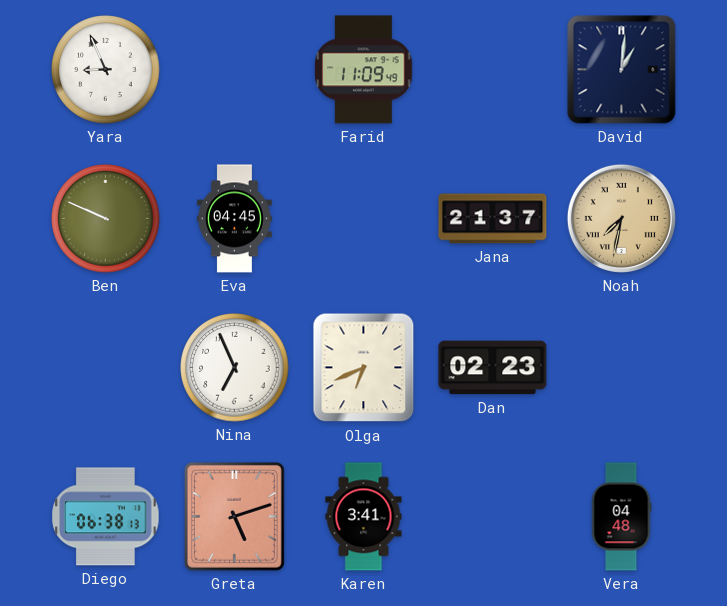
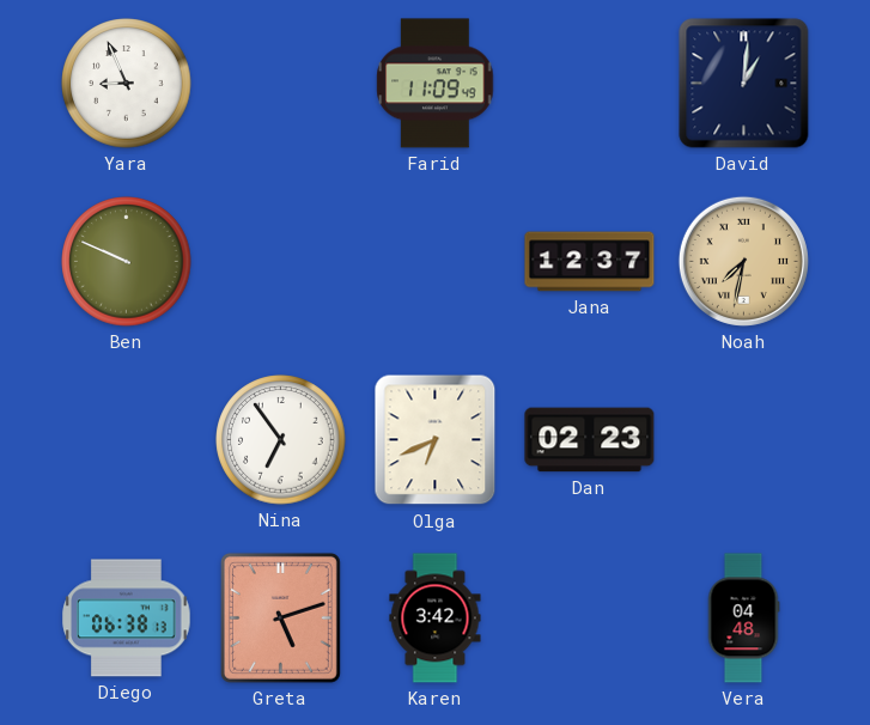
Eva: 04:45 -> none (235, 219)
Jana: 21:37 -> 12:37 (590, 262)
Nina: 6:56 -> 6:54 (281, 440)
Karen: 3:41 -> 3:42 (436, 619)
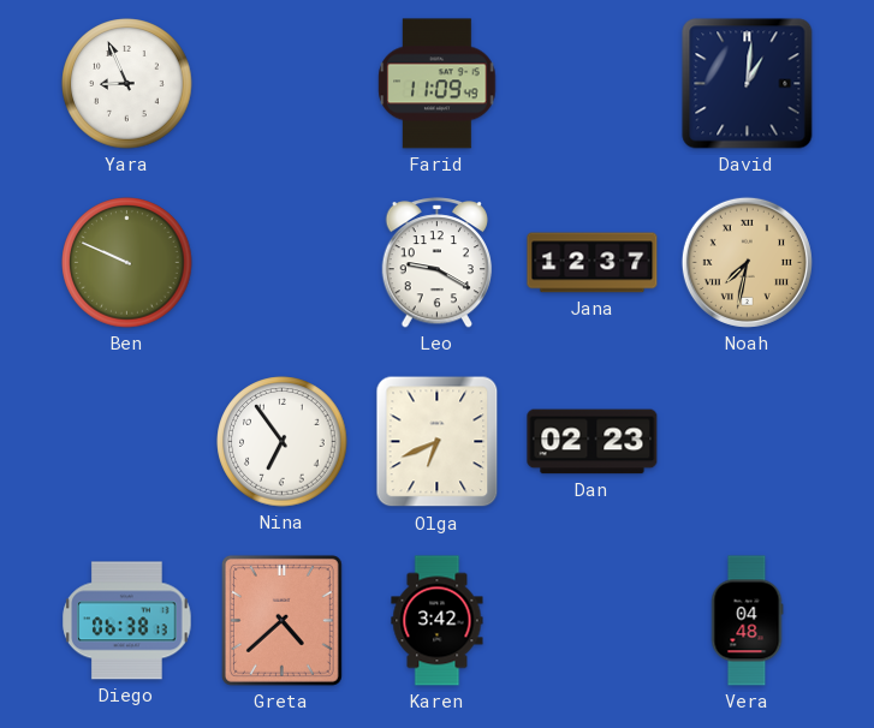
Leo: none -> 9:20 (438, 263)
Greta: 5:12 -> 4:38 (281, 620)
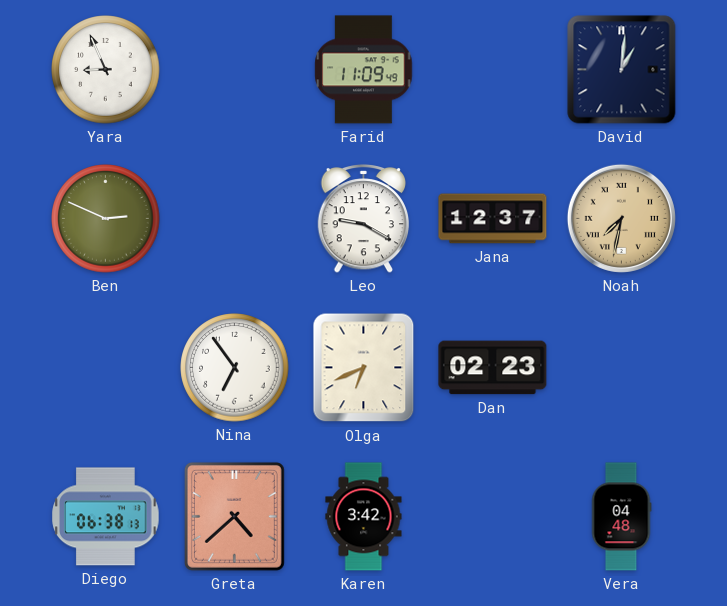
Ben: 9:49 -> 2:49 (106, 219)
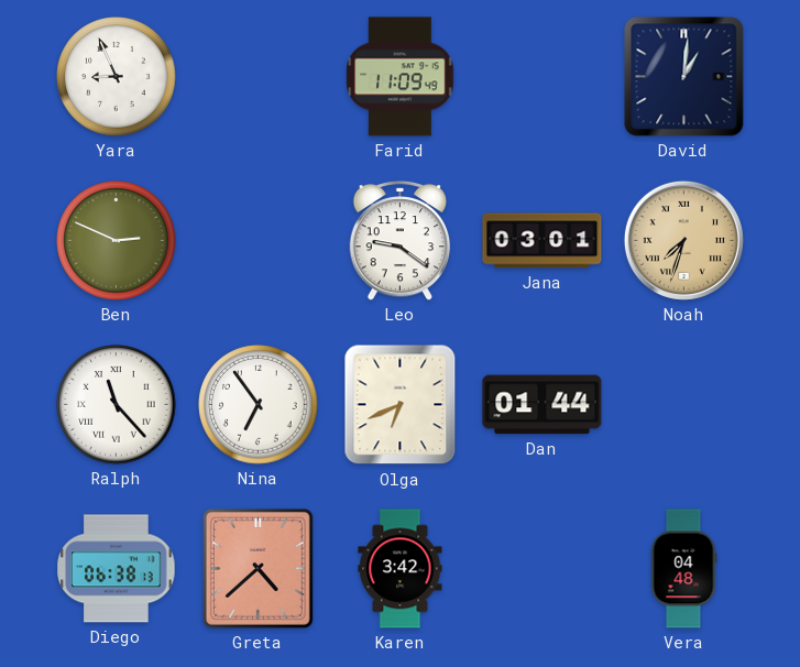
Leo: 9:20 -> 9:21 (401, 241)
Jana: 12:37 -> 03:01 (543, 241)
Noah: 7:32 -> 7:33 (683, 240)
Ralph: none -> 11:23 (117, 405)
Dan: 02:23 -> 01:44 (543, 405)
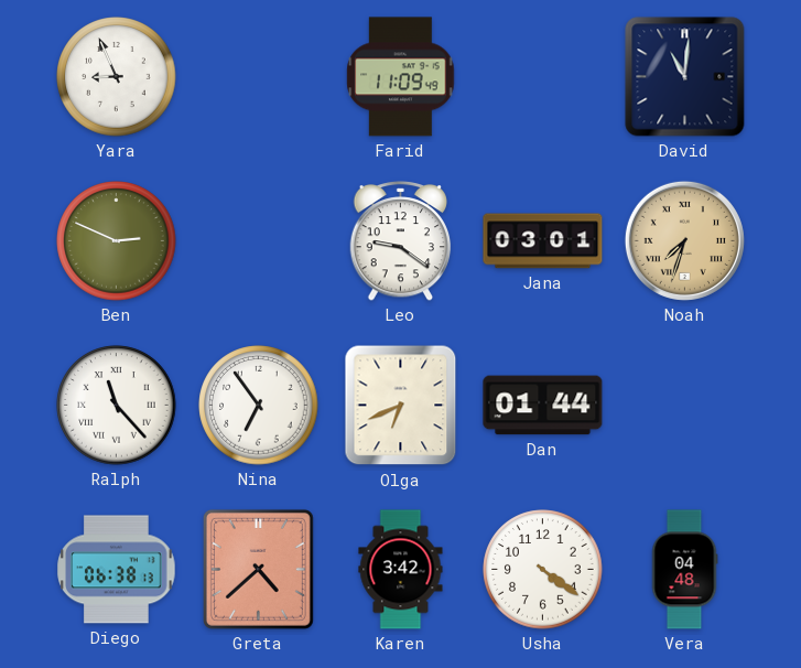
David: 1:01 -> 11:01 (685, 77)
Usha: none -> 4:21 (543, 570)
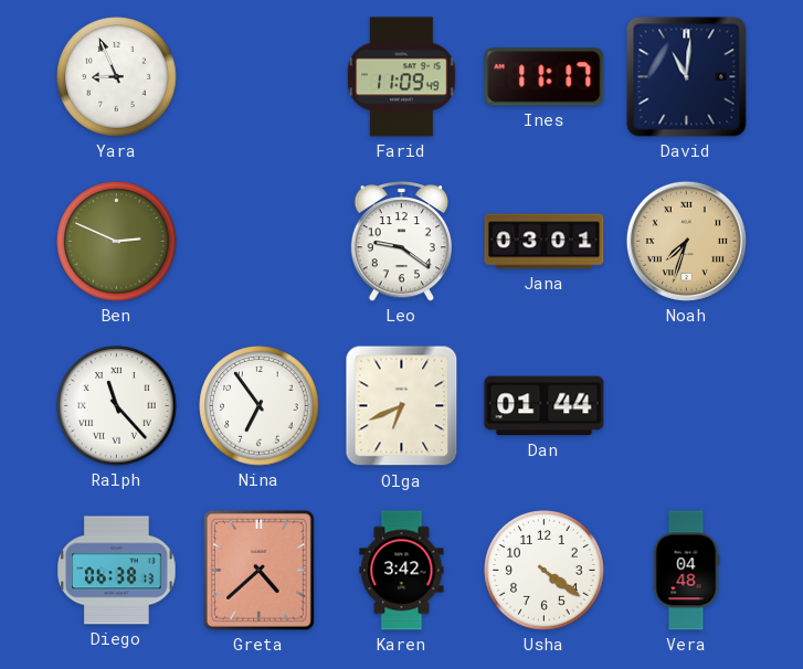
Ines: none -> 11:17 (545, 77)
